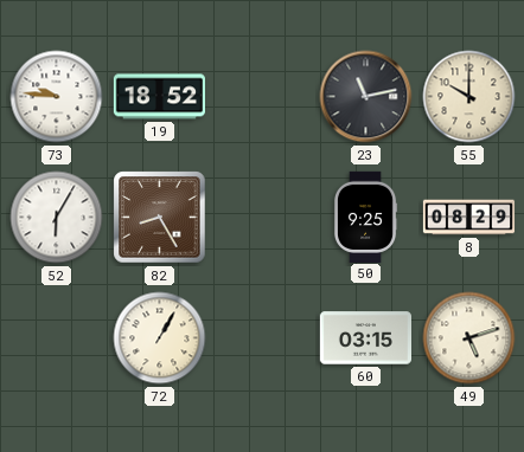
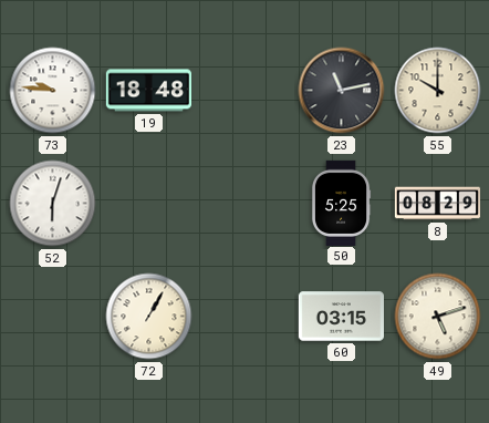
19: 18:52 -> 18:48 (148, 91)
52: 6:05 -> 6:03 (53, 204)
82: 8:25 -> none (160, 218)
50: 9:25 -> 5:25 (341, 203)
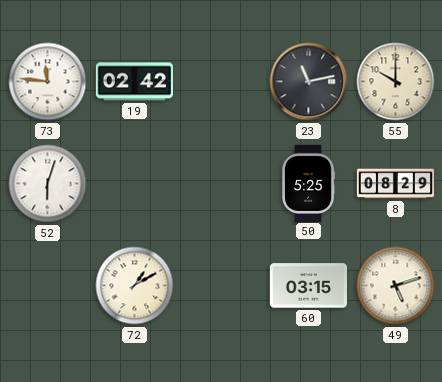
73: 9:46 -> 11:46 (48, 82)
19: 18:48 -> 02:42 (134, 82)
72: 1:05 -> 1:10 (135, 286)
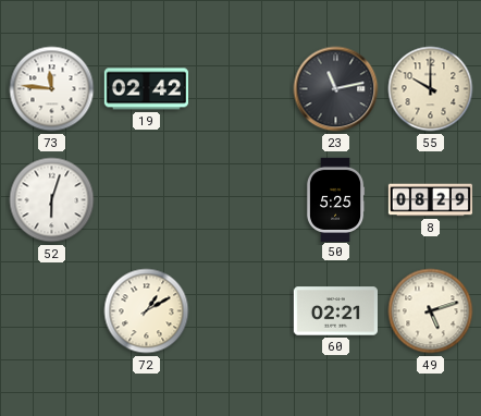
60: 03:15 -> 02:21 (335, 311)
